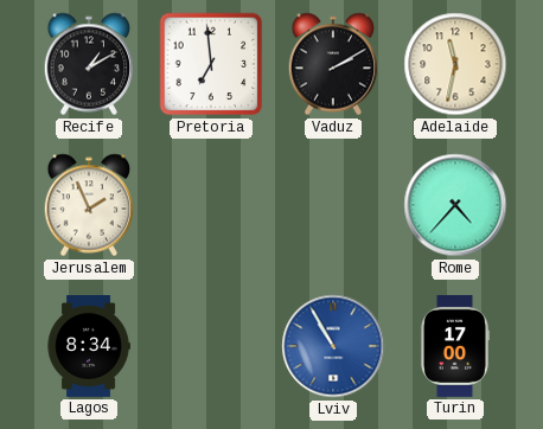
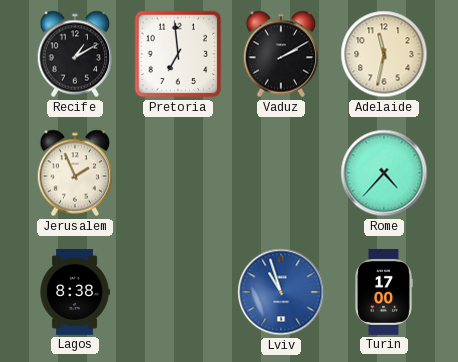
Lagos: 8:34 -> 8:38 (75, 293)
Lviv: 10:55 -> 10:57 (281, 292)
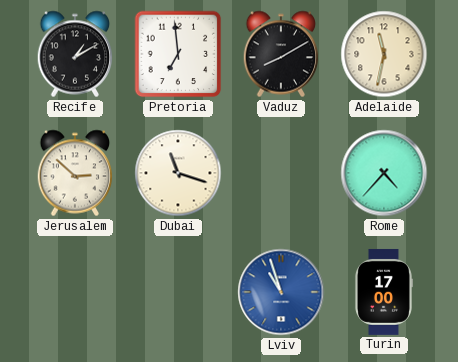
Vaduz: 2:10 -> 8:10 (281, 54)
Jerusalem: 1:56 -> 2:52 (75, 173)
Dubai: none -> 11:18 (178, 173)
Lagos: 8:38 -> none (75, 293)
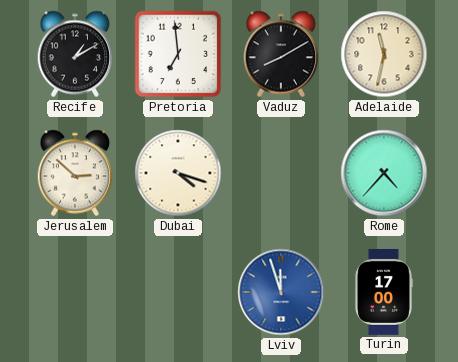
Dubai: 11:18 -> 4:18 (178, 173)
Lviv: 10:57 -> 11:57 (281, 292)
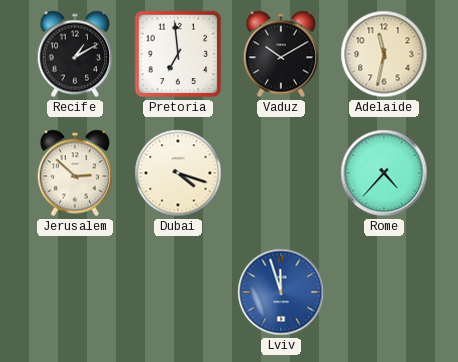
Vaduz: 8:10 -> 10:10 (281, 54)
Turin: 17:00 -> none (383, 292)
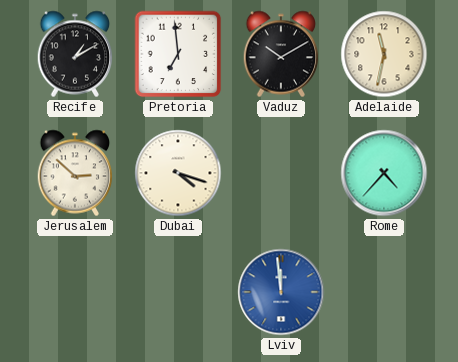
Lviv: 11:57 -> 11:59 (281, 292)
